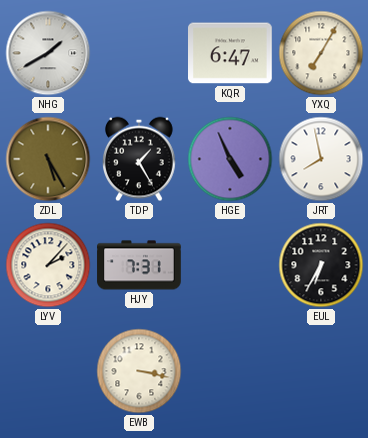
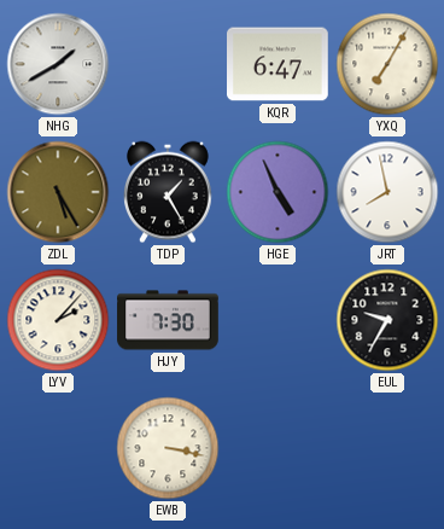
HJY: 7:31 -> 7:30 (168, 320)
EUL: 6:35 -> 9:35 (387, 320)
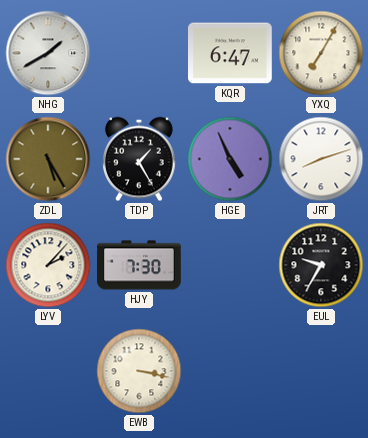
JRT: 7:58 -> 8:12 (321, 159)
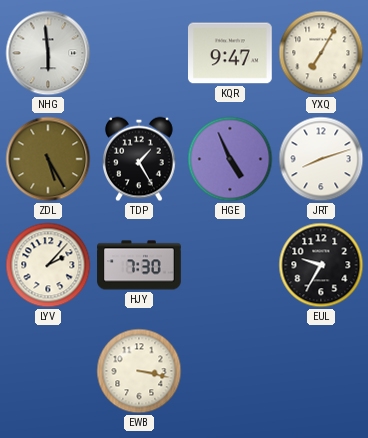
NHG: 1:40 -> 5:59 (48, 53)
KQR: 6:47 -> 9:47 (231, 53)
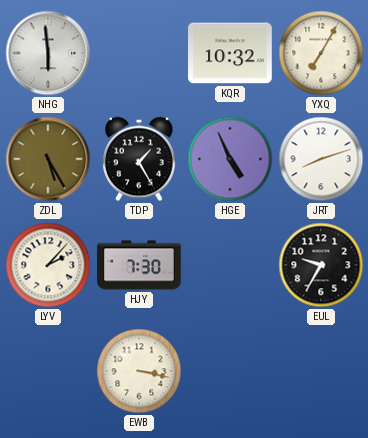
KQR: 9:47 -> 10:32 (231, 53)
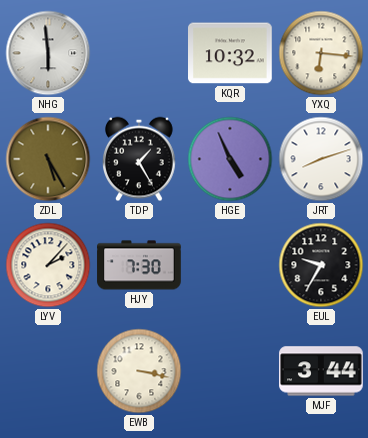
YXQ: 7:05 -> 6:16 (321, 53)
MJF: none -> 3:44 (321, 371)
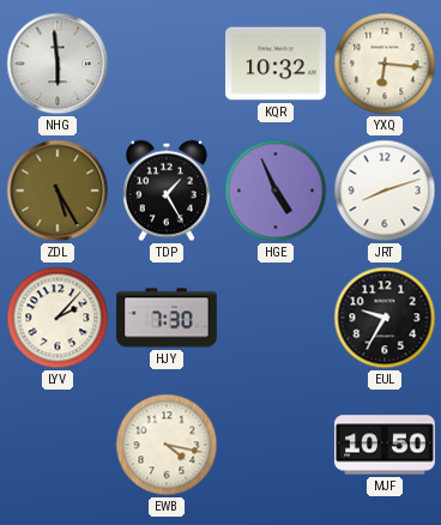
EWB: 3:17 -> 4:17 (167, 445)
MJF: 3:44 -> 10:50 (385, 445)
